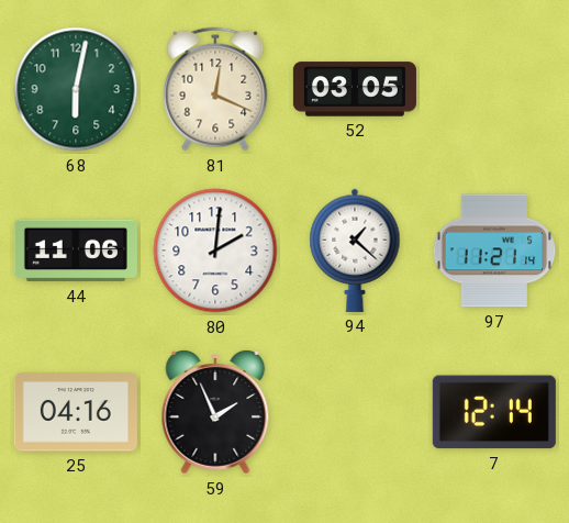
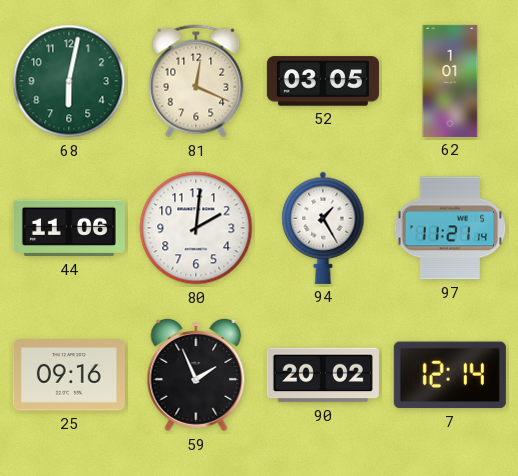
62: none -> 1:01 (450, 81)
94: 1:22 -> 1:25 (323, 228)
25: 04:16 -> 09:16 (69, 375)
90: none -> 20:02 (323, 375)
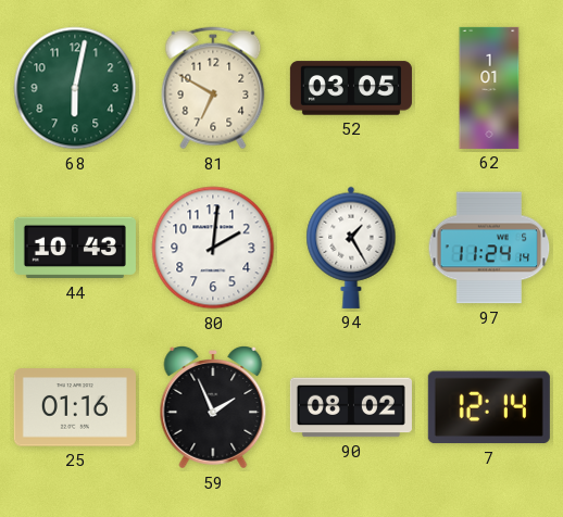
81: 12:19 -> 6:50 (213, 88)
44: 11:06 -> 10:43 (75, 248)
97: 11:21 -> 11:24 (489, 248)
25: 09:16 -> 01:16 (75, 407)
90: 20:02 -> 08:02 (351, 407)
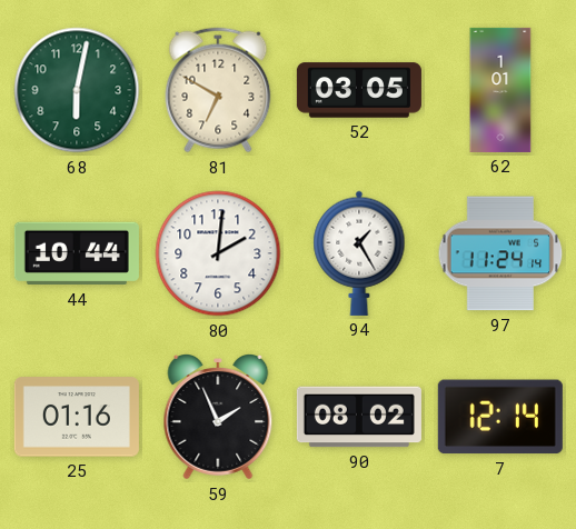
44: 10:43 -> 10:44 (77, 253)
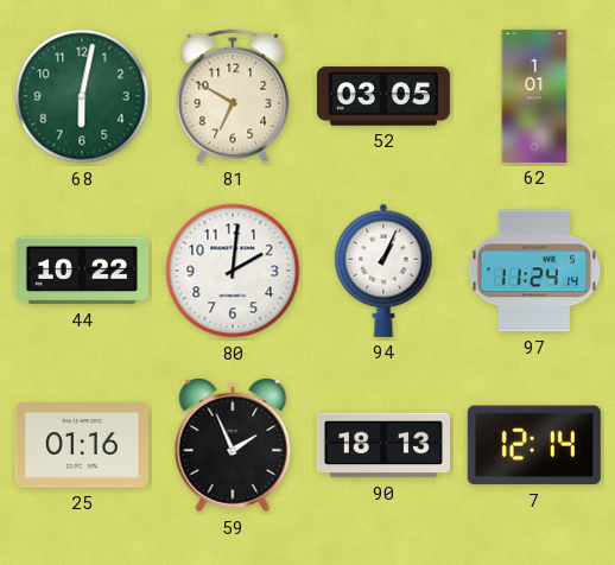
44: 10:44 -> 10:22 (82, 271)
94: 1:25 -> 1:04 (383, 271)
90: 08:02 -> 18:13 (383, 445)
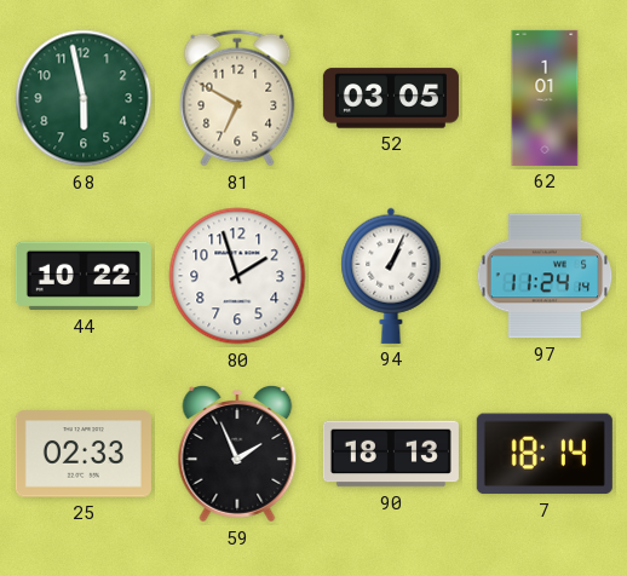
68: 6:02 -> 5:58 (84, 98)
80: 2:01 -> 1:57 (237, 276)
25: 01:16 -> 02:33 (84, 454)
7: 12:14 -> 18:14 (545, 454)
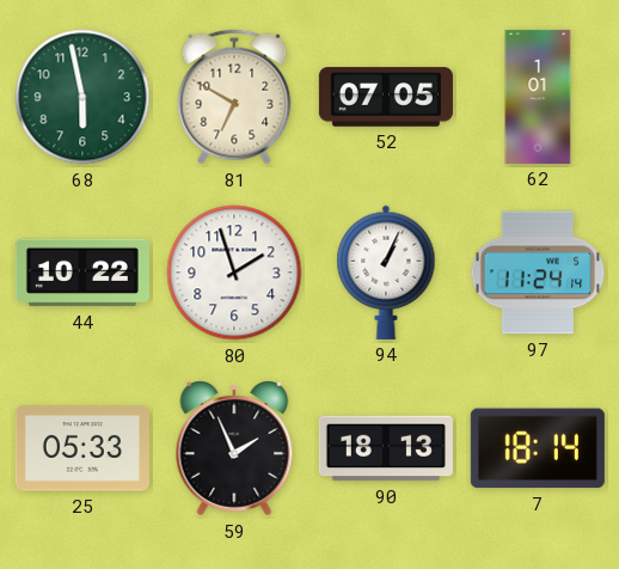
52: 03:05 -> 07:05 (386, 97)
25: 02:33 -> 05:33 (82, 448)
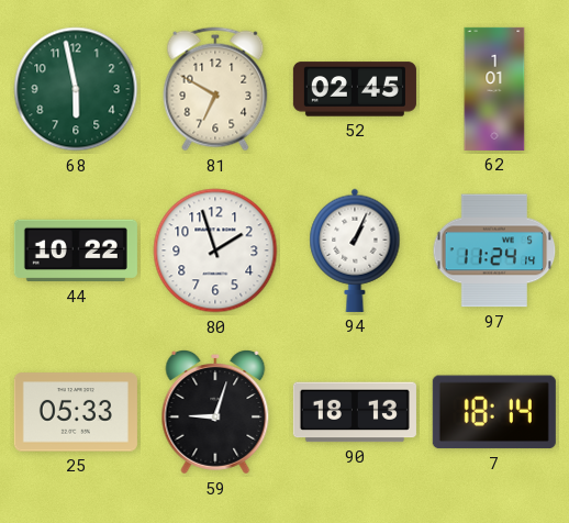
52: 07:05 -> 02:45 (355, 89)
59: 1:56 -> 9:03 (215, 413)
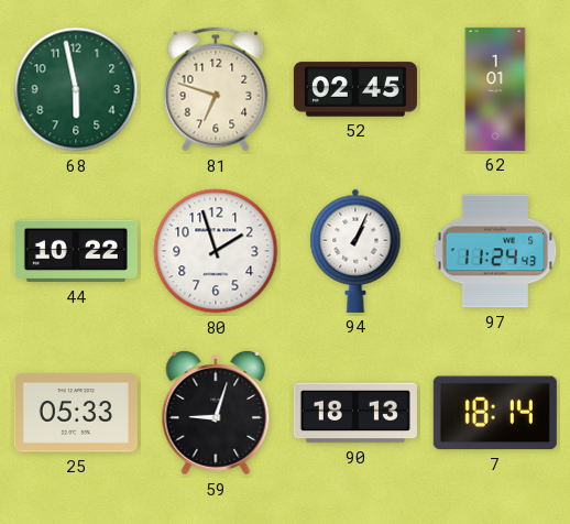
81: 6:50 -> 6:48 (216, 89)
97: 11:24:14 -> 11:24:43 (495, 251)
